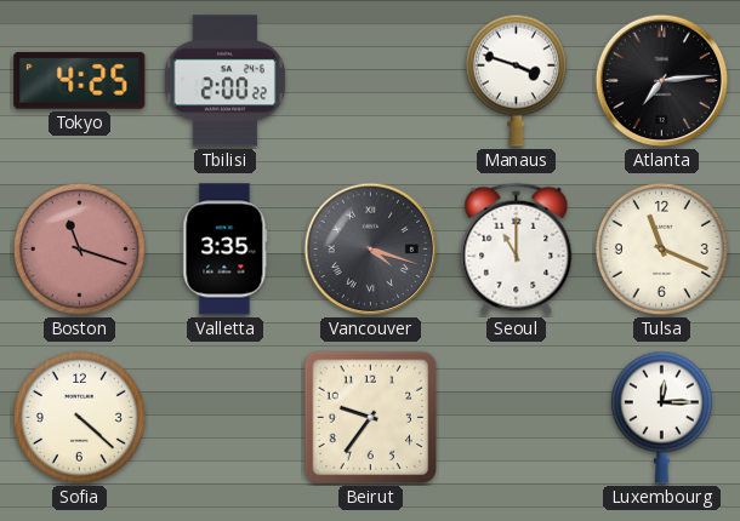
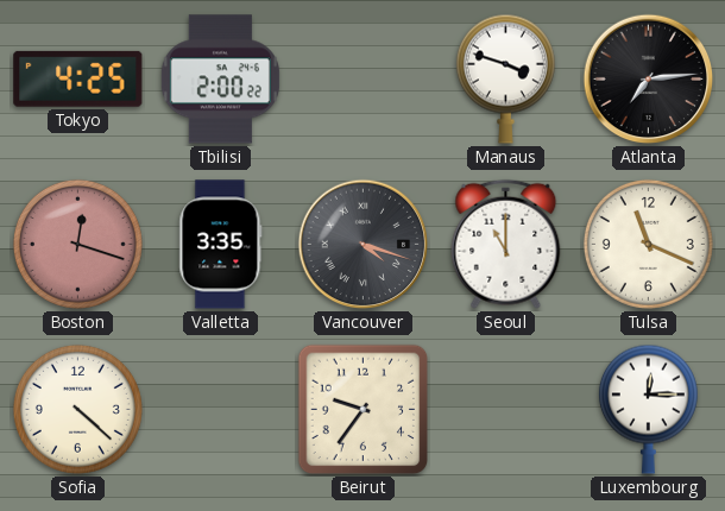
Boston: 11:18 -> 12:18 (77, 244)
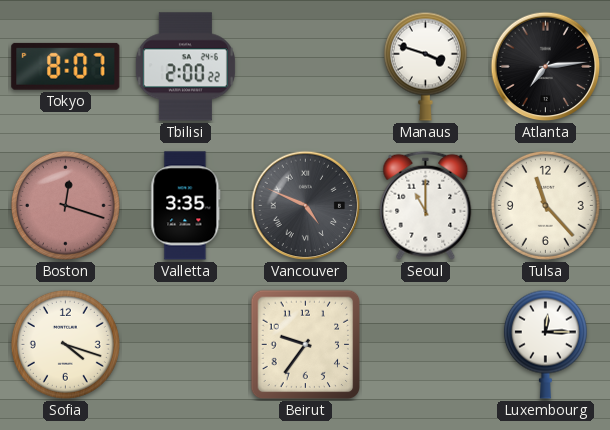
Tokyo: 4:25 -> 8:07 (66, 66)
Vancouver: 4:18 -> 4:49 (306, 206)
Tulsa: 11:19 -> 11:23 (545, 205)
Sofia: 4:22 -> 4:18 (65, 344)
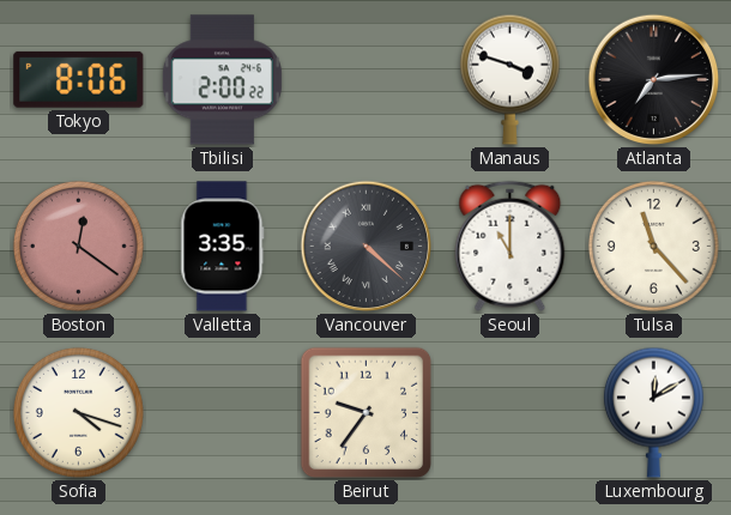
Tokyo: 8:07 -> 8:06 (79, 79)
Boston: 12:18 -> 12:21 (78, 246)
Vancouver: 4:49 -> 4:22 (367, 247)
Luxembourg: 12:15 -> 12:10 (653, 412)
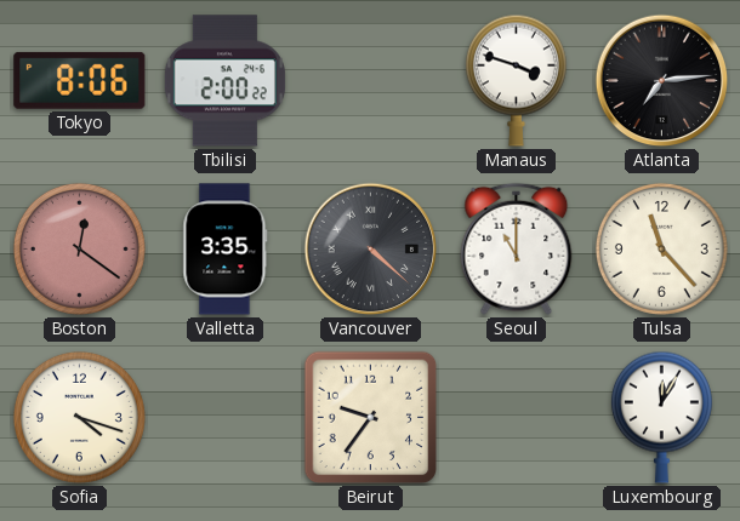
Luxembourg: 12:10 -> 12:05 (661, 417)
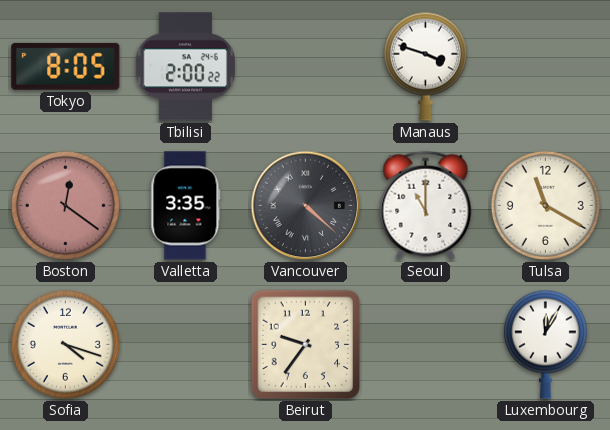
Tokyo: 8:06 -> 8:05 (66, 66)
Atlanta: 7:14 -> none (662, 81)
Tulsa: 11:23 -> 11:20 (545, 205)
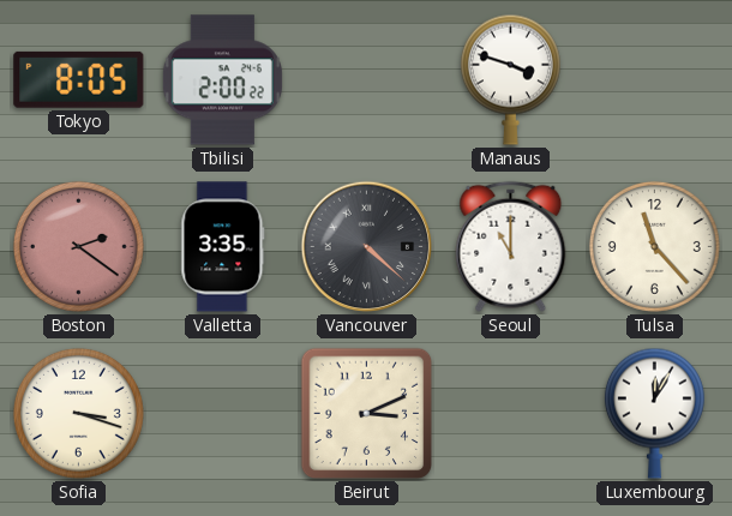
Boston: 12:21 -> 2:21 (78, 246)
Tulsa: 11:20 -> 11:23 (654, 246)
Sofia: 4:18 -> 3:18 (78, 413)
Beirut: 9:36 -> 3:11 (367, 414)
